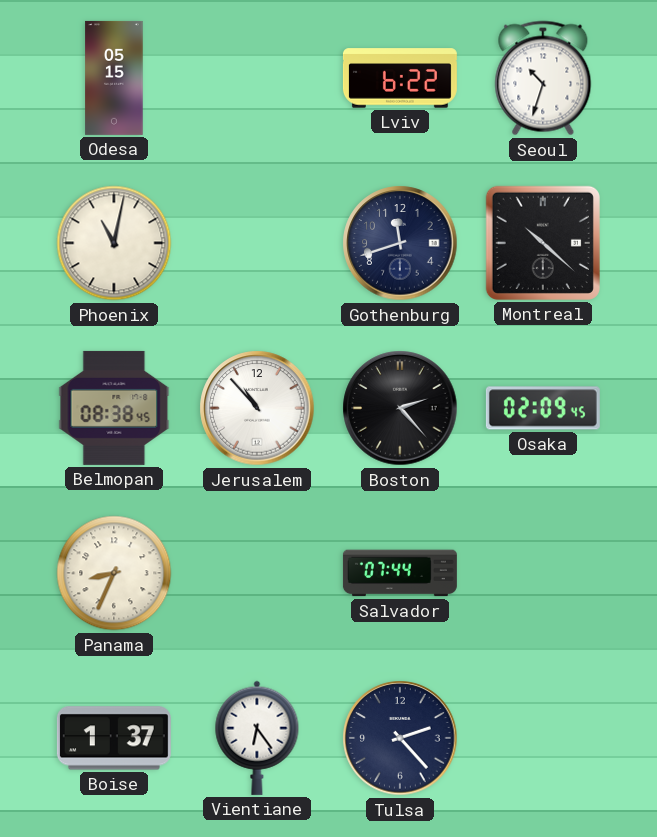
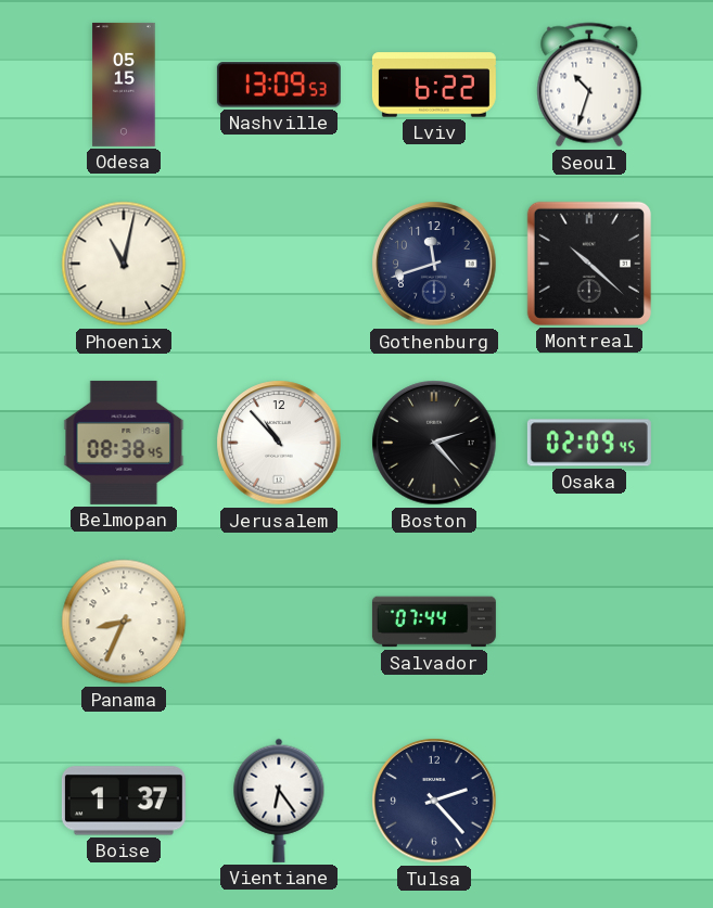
Nashville: none -> 13:09 (279, 85)
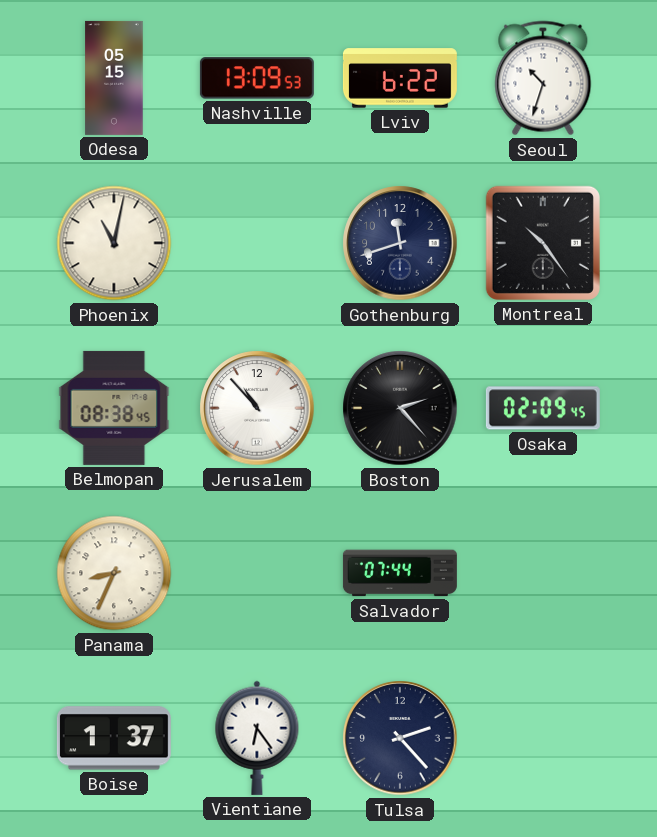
Montreal: 10:22 -> 10:24 (543, 243)
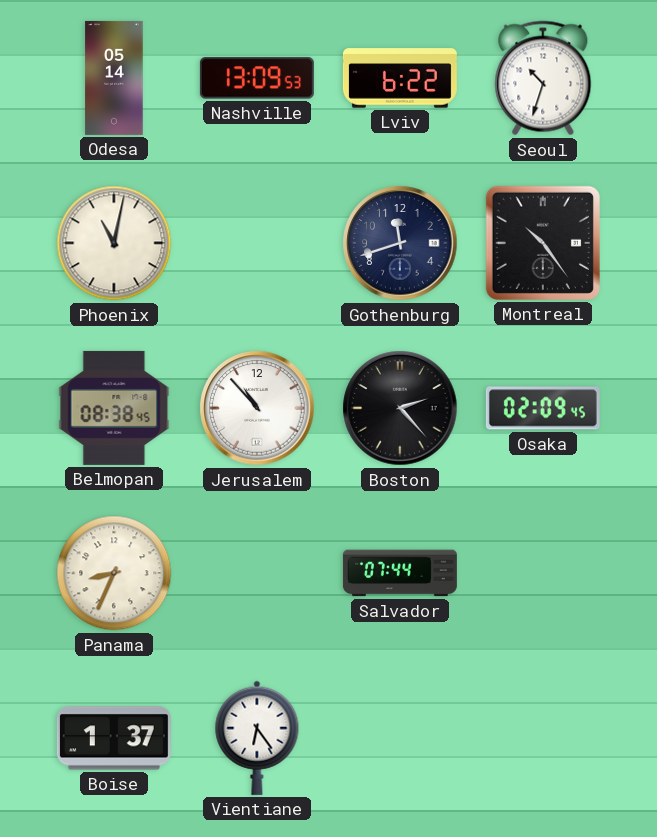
Odesa: 05:15 -> 05:14 (114, 78)
Tulsa: 2:23 -> none (400, 738)
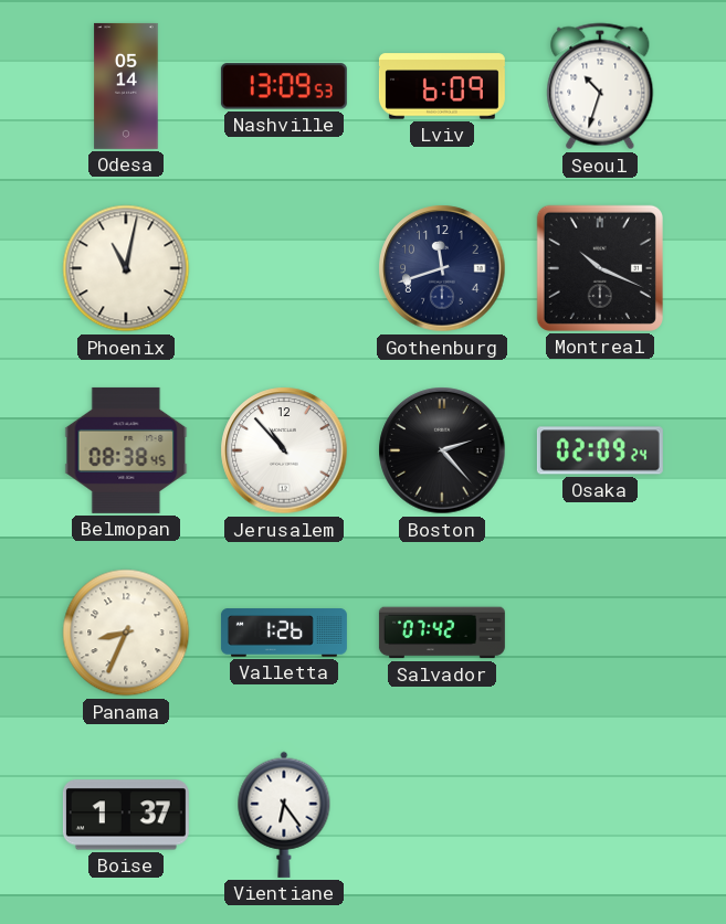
Lviv: 6:22 -> 6:09 (442, 86)
Montreal: 10:24 -> 10:19 (600, 268)
Osaka: 02:09:45 -> 02:09:24 (600, 450)
Valletta: none -> 1:26 (284, 633)
Salvador: 07:44 -> 07:42 (442, 633)
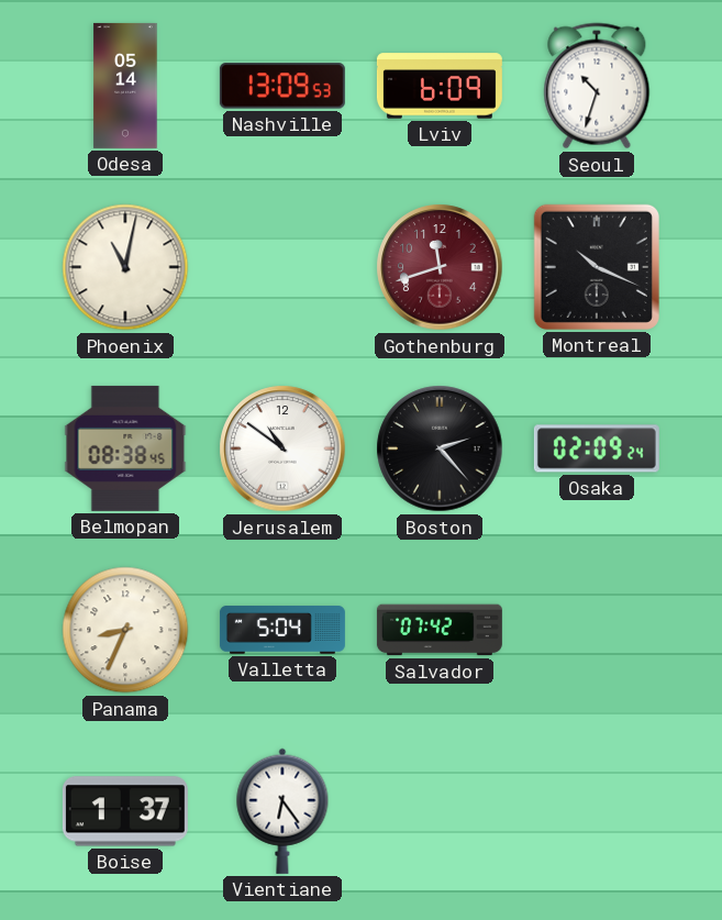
Gothenburg dial: navy -> burgundy (440, 267)
Jerusalem: 10:53 -> 10:51 (282, 448)
Valletta: 1:26 -> 5:04 (282, 630)
